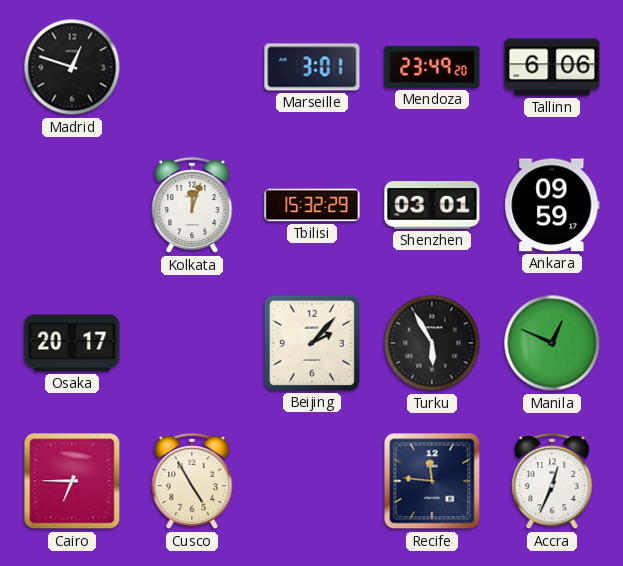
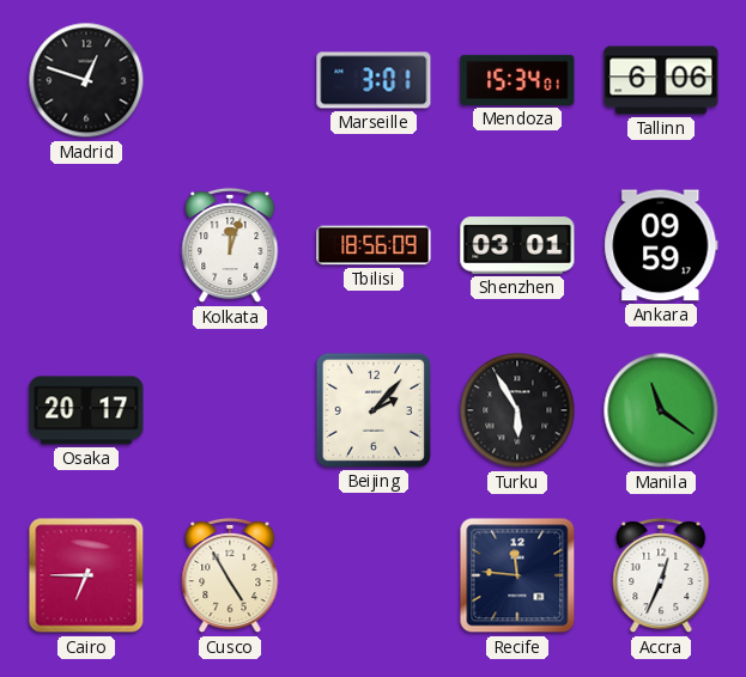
Mendoza: 23:49 -> 15:34 (517, 80)
Tbilisi: 15:32 -> 18:56 (374, 245)
Manila: 12:49 -> 11:21 (661, 410)
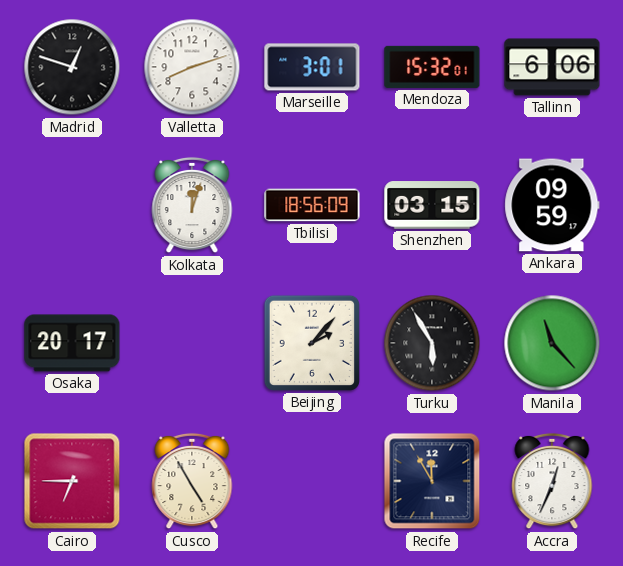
Valletta: none -> 8:12 (192, 67)
Mendoza: 15:34 -> 15:32 (432, 67)
Shenzhen: 03:01 -> 03:15 (432, 205)
Manila: 11:21 -> 11:23 (552, 343)
Recife: 11:46 -> 11:55 (432, 481)
